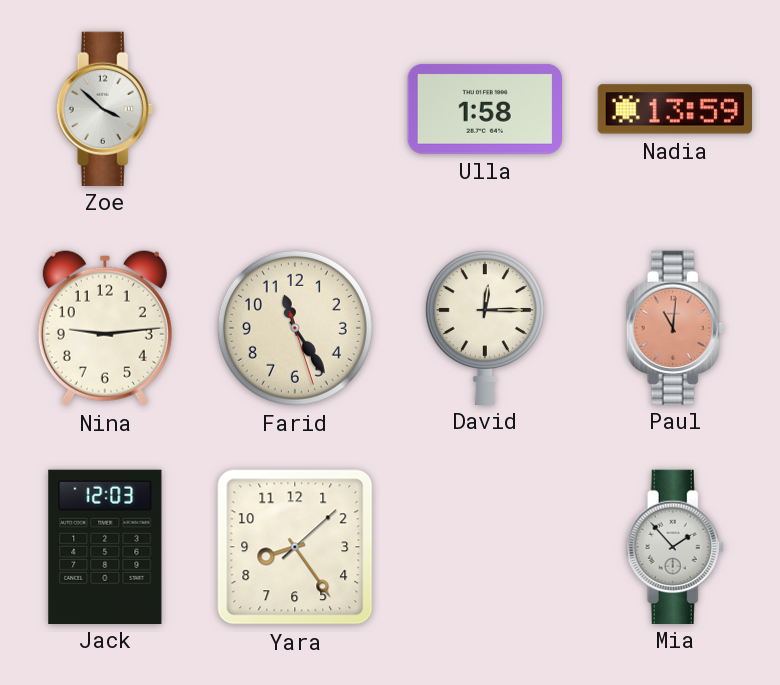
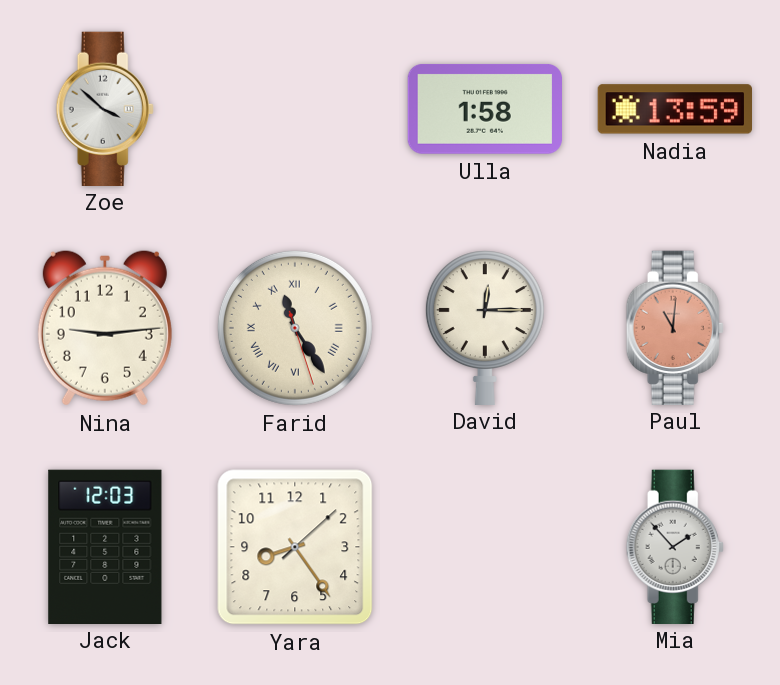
Farid numerals: Arabic -> Roman (295, 328)
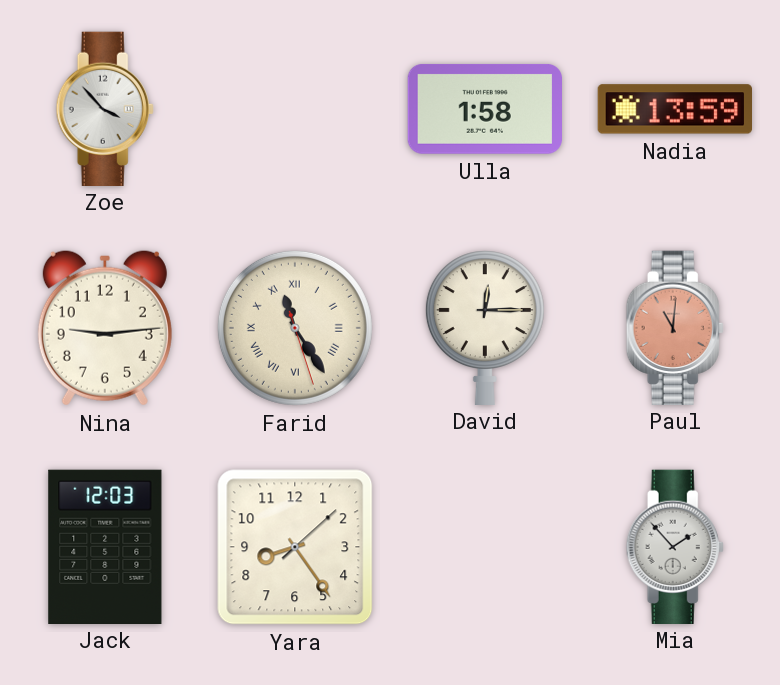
Zoe: 3:52 -> 3:53 (105, 108)
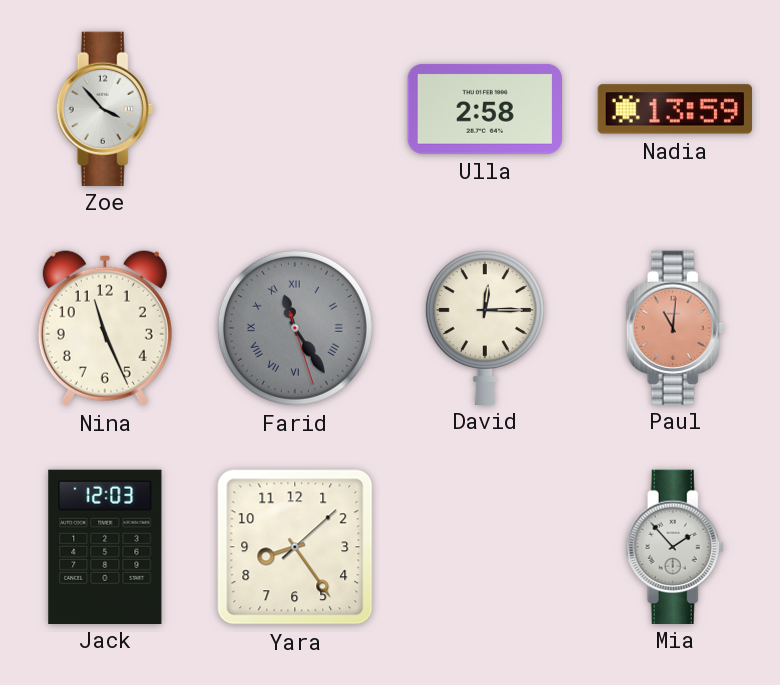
Ulla: 1:58 -> 2:58 (484, 109)
Nina: 9:14 -> 11:26 (105, 328)
Farid dial: cream -> grey (295, 328)
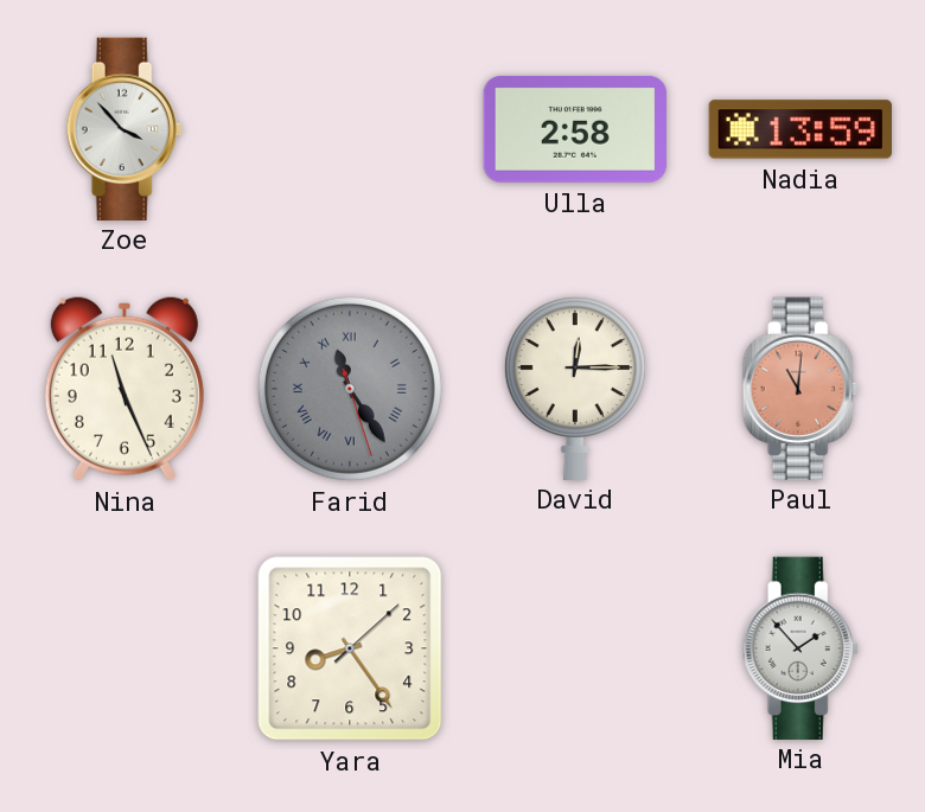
Jack: 12:03 -> none (105, 546)
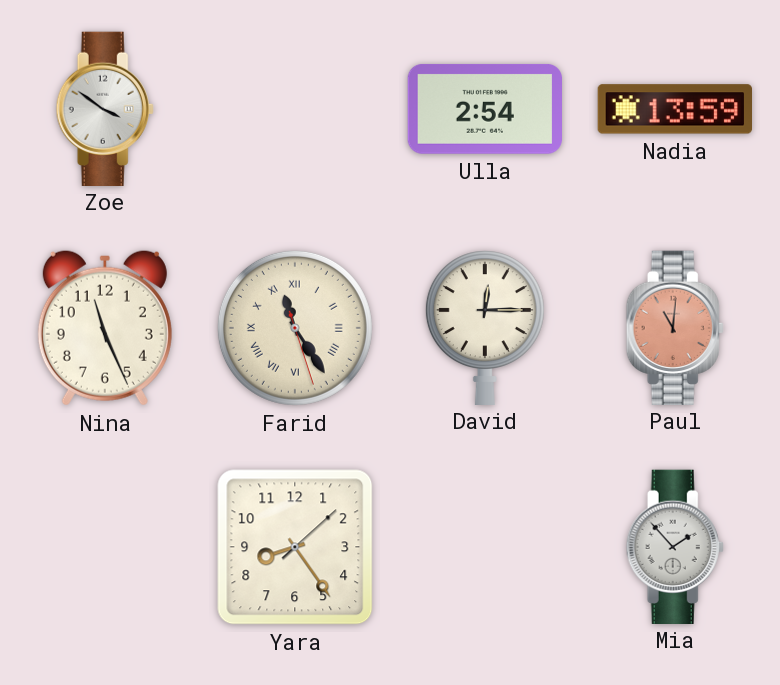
Zoe: 3:53 -> 3:51 (105, 108)
Ulla: 2:58 -> 2:54 (484, 109)
Farid dial: grey -> cream (295, 328)
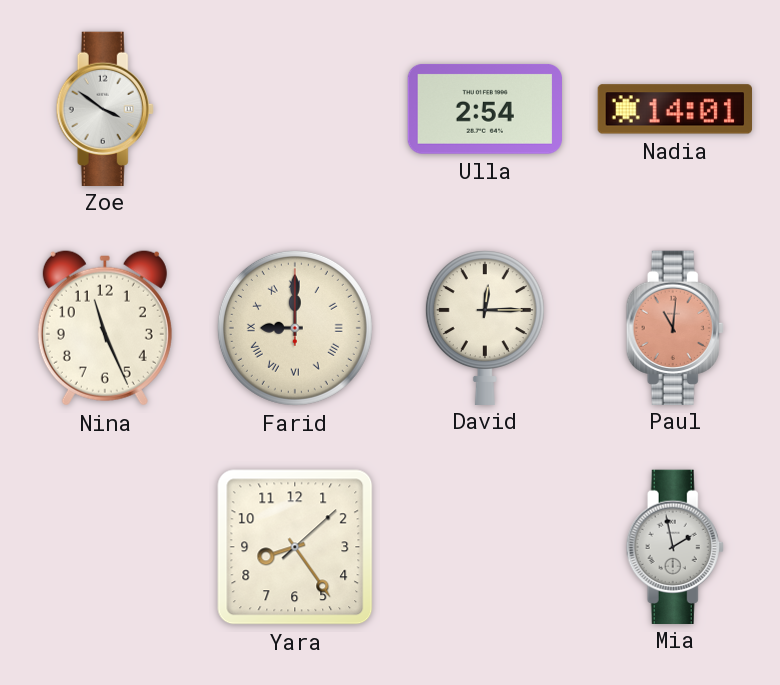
Nadia: 13:59 -> 14:01 (674, 109)
Farid: 11:24 -> 9:00 (295, 328)
Mia: 1:53 -> 1:58 (675, 546)
